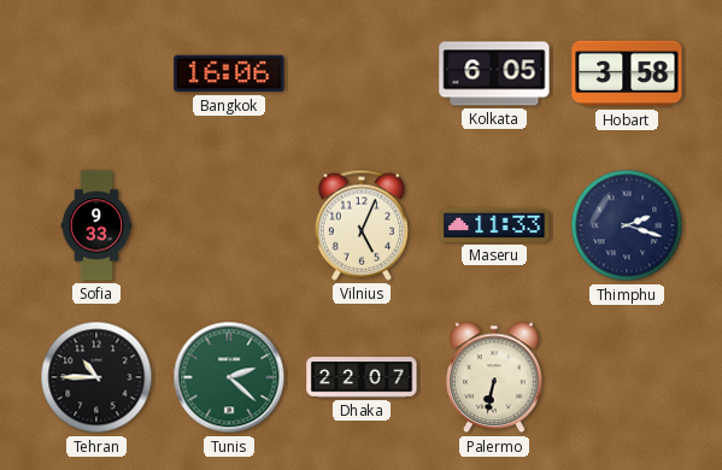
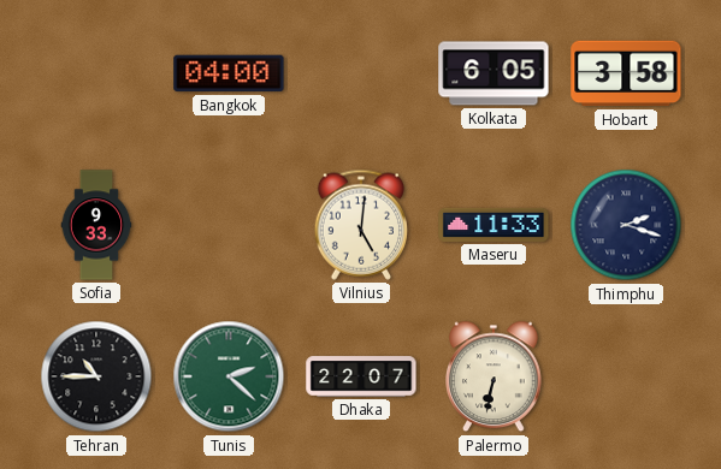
Bangkok: 16:06 -> 04:00 (229, 73)
Vilnius: 5:04 -> 5:01 (360, 225)
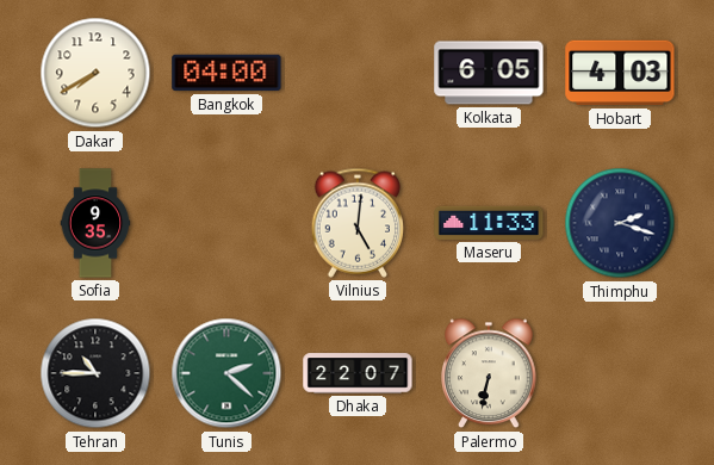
Dakar: none -> 7:40 (95, 73)
Hobart: 3:58 -> 4:03 (620, 73)
Sofia: 9:33 -> 9:35 (95, 223)
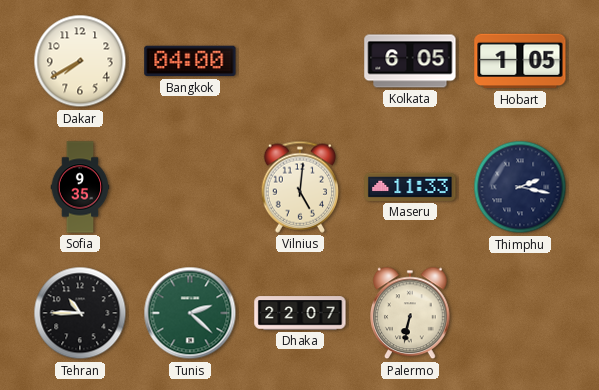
Hobart: 4:03 -> 1:05 (520, 61)
Thimphu: 2:18 -> 2:17 (520, 187)
